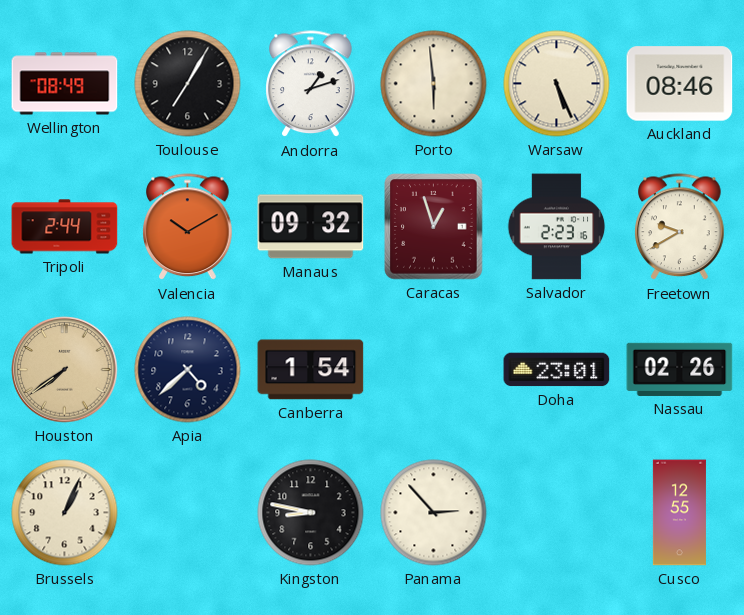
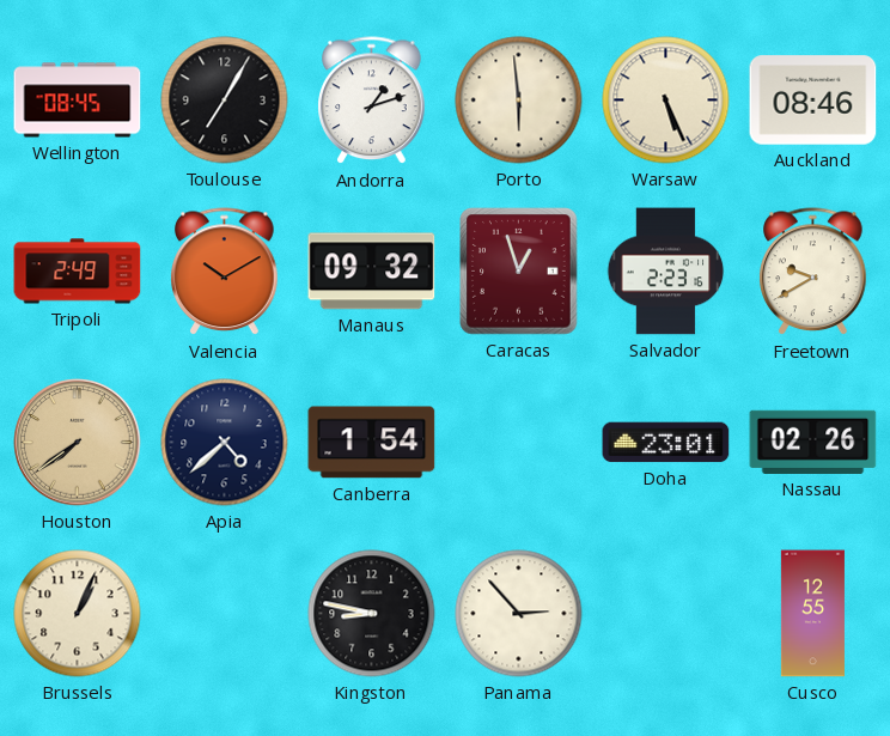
Wellington: 08:49 -> 08:45 (78, 101)
Tripoli: 2:44 -> 2:49 (78, 272)
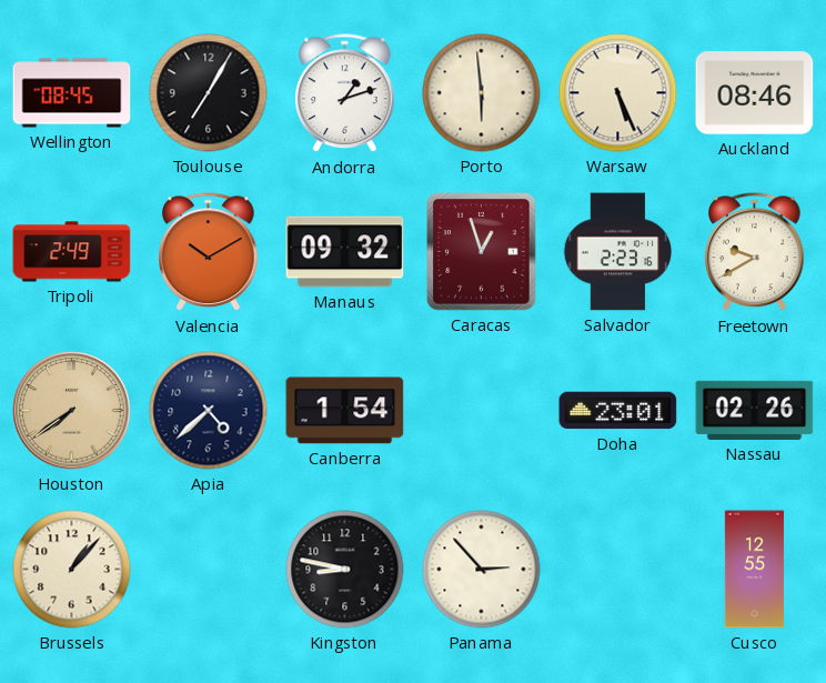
Brussels: 1:04 -> 1:07 (72, 570)
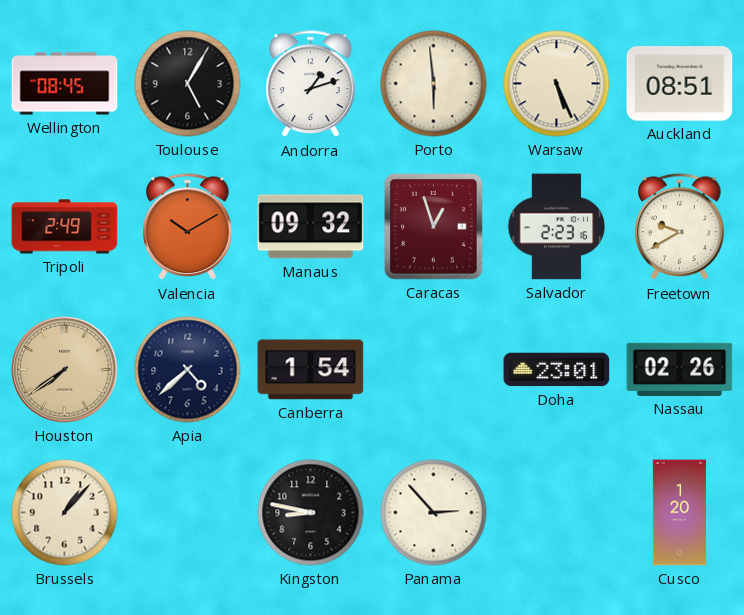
Toulouse: 7:05 -> 5:05 (188, 84)
Auckland: 08:46 -> 08:51 (680, 84)
Cusco: 12:55 -> 1:20 (679, 513)
